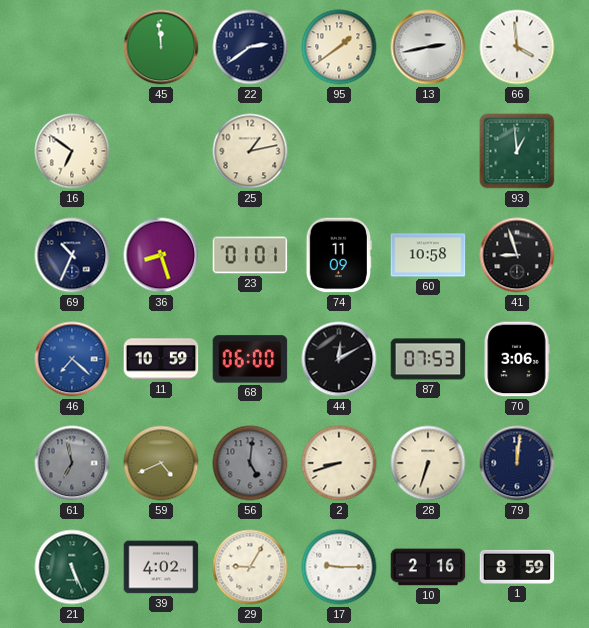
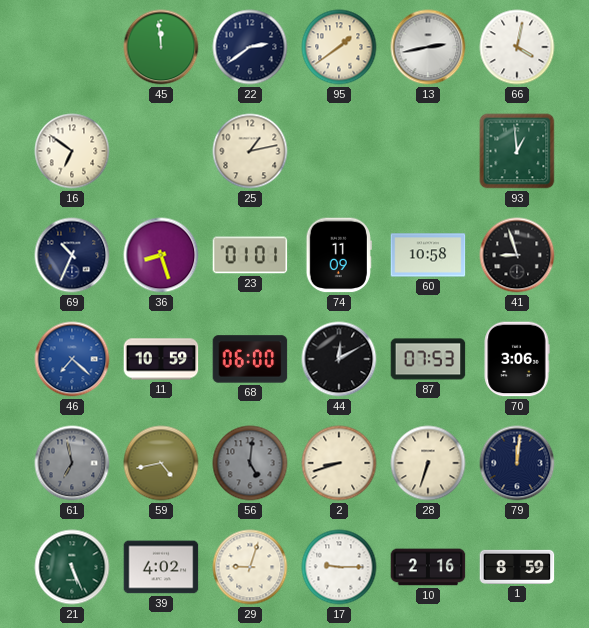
66: 3:59 -> 4:02 (517, 47)
59: 4:41 -> 4:43 (161, 463)
29: 9:05 -> 9:03 (250, 567)
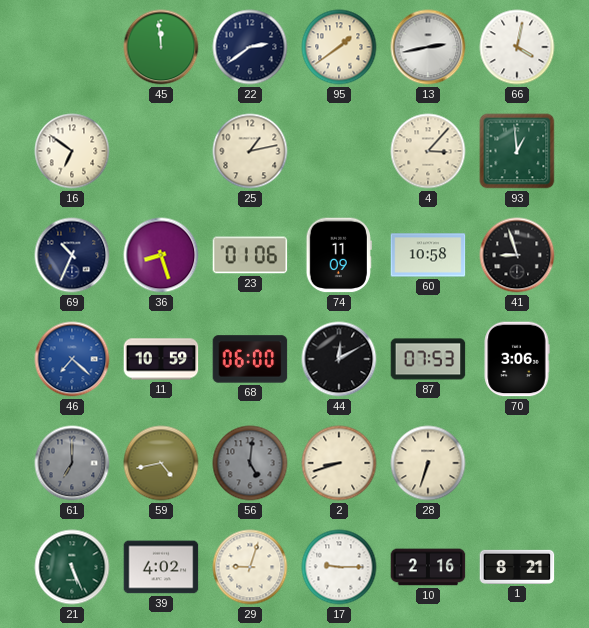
4: none -> 3:07 (428, 151)
23: 01:01 -> 01:06 (250, 255)
61: 6:58 -> 7:00 (72, 463)
79: 12:01 -> none (517, 463)
1: 8:59 -> 8:21 (517, 567)
